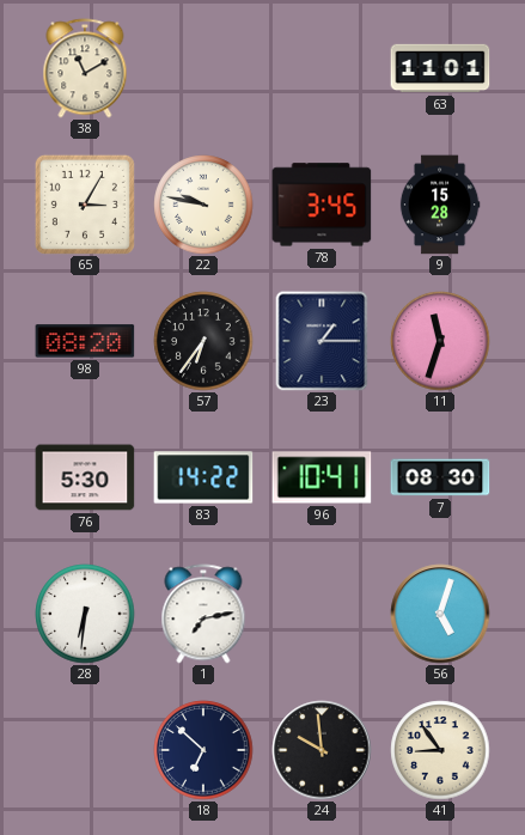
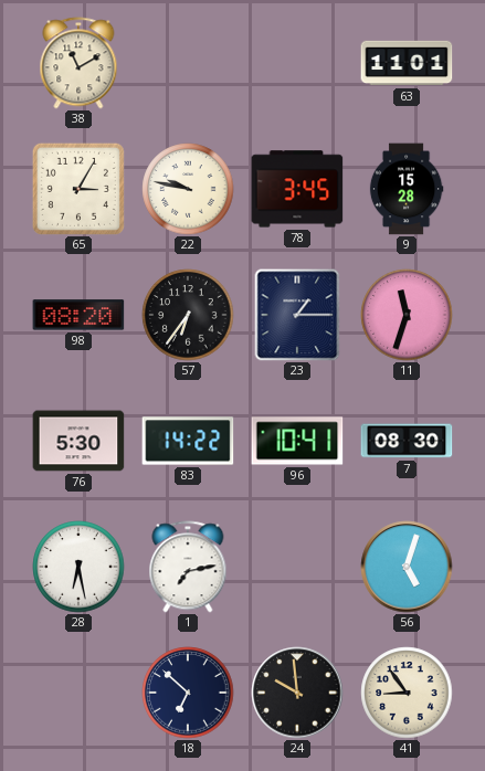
28: 6:31 -> 6:28 (78, 567)
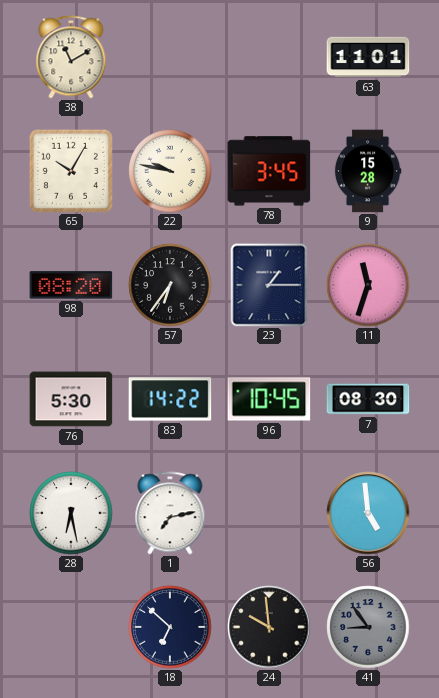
65: 3:05 -> 10:05 (71, 171)
96: 10:41 -> 10:45 (269, 399)
56: 5:03 -> 4:59 (368, 513)
41 dial: cream -> grey (368, 627)
